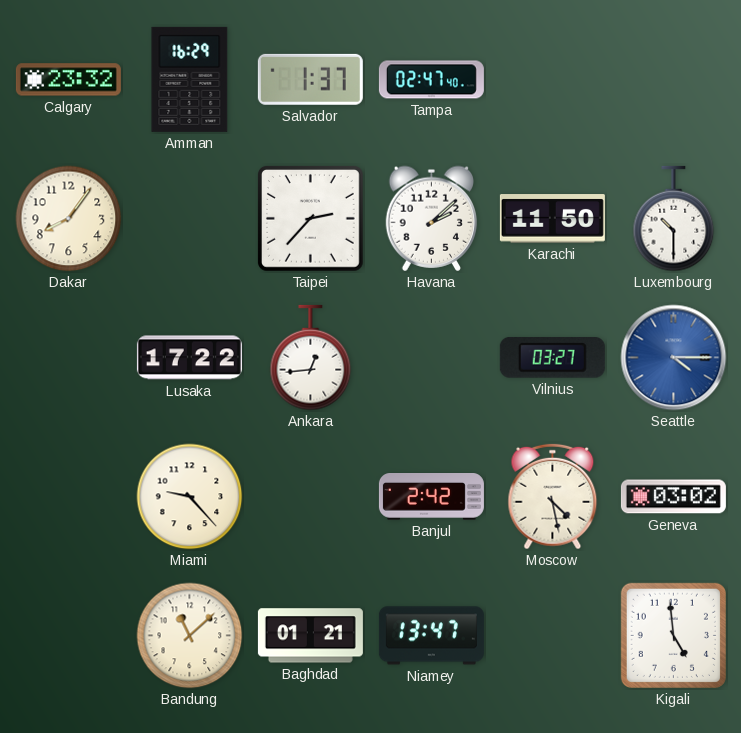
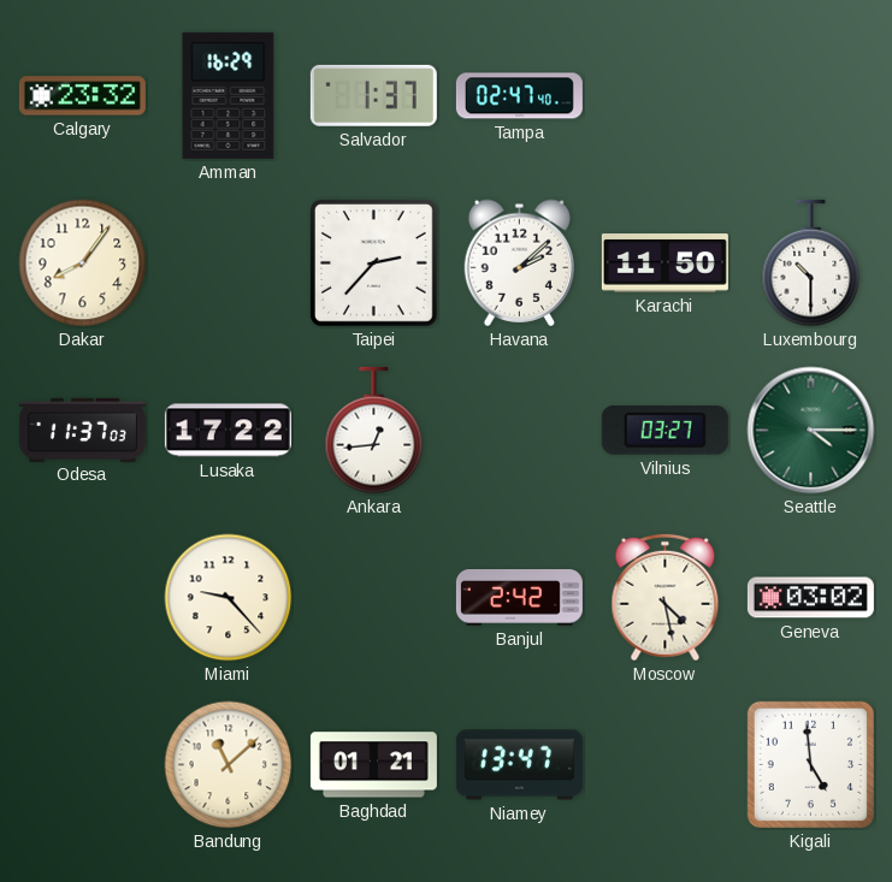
Odesa: none -> 11:37 (82, 430)
Seattle dial: blue -> green (811, 431)
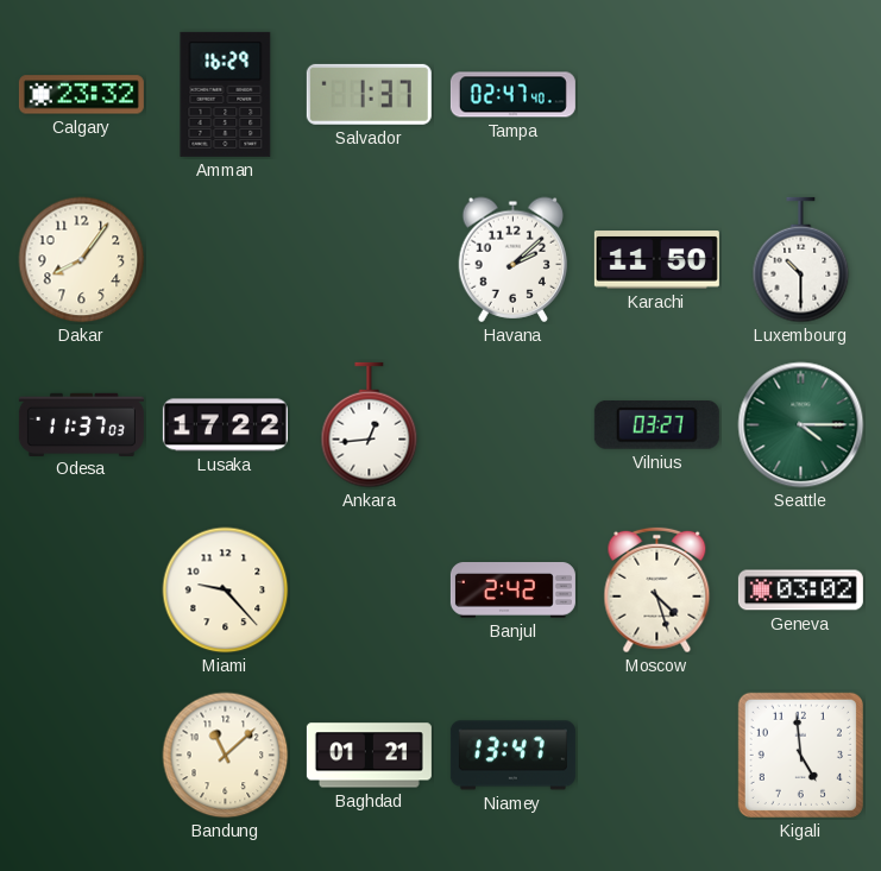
Taipei: 2:37 -> none (373, 262)
Moscow: 4:28 -> 4:27 (657, 591)
